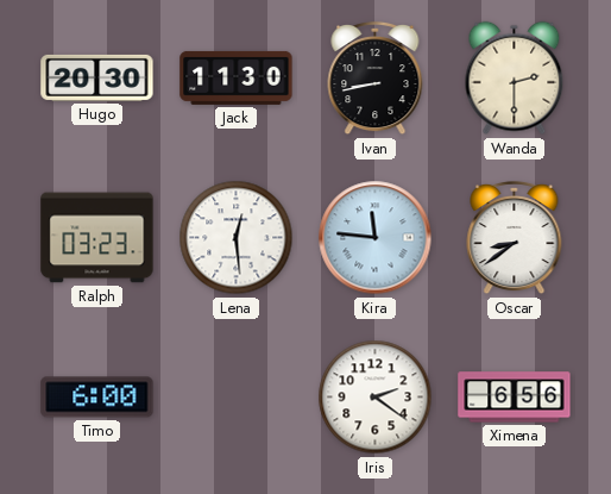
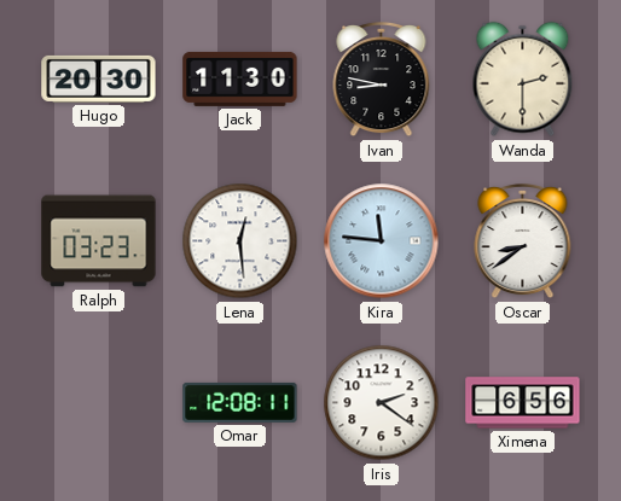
Ivan: 8:43 -> 8:47 (382, 80)
Timo: 6:00 -> none (97, 398)
Omar: none -> 12:08 (240, 402)
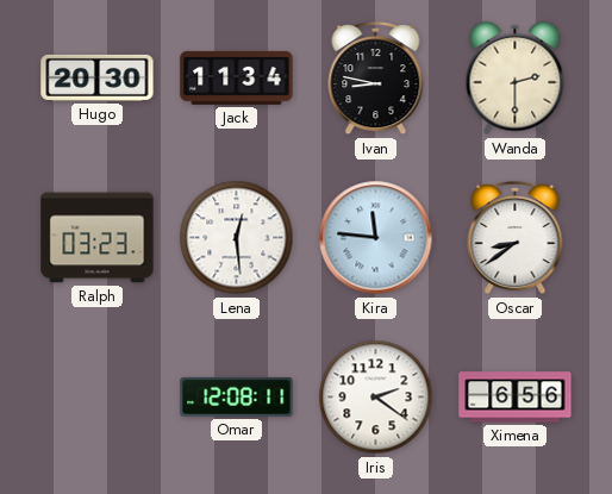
Jack: 11:30 -> 11:34 (237, 77)
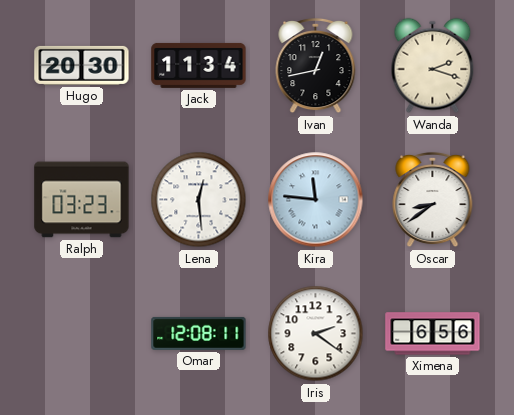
Ivan: 8:47 -> 12:43 (316, 66)
Wanda: 2:30 -> 2:18 (433, 66)
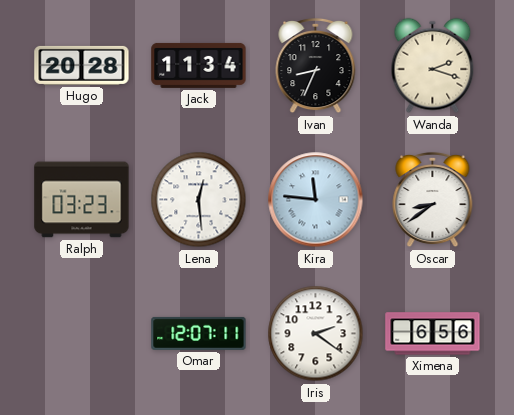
Hugo: 20:30 -> 20:28 (82, 65)
Ivan: 12:43 -> 8:34 (316, 66)
Omar: 12:08 -> 12:07 (199, 333)
